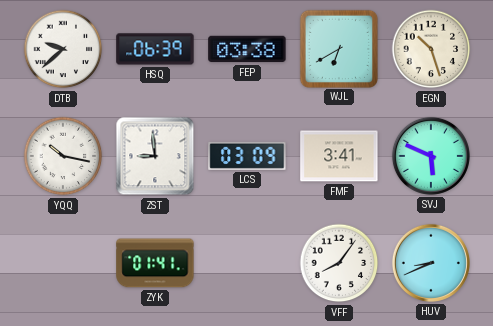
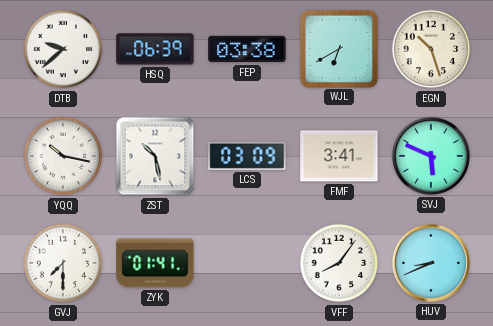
ZST: 8:59 -> 10:28 (155, 156)
GVJ: none -> 7:30 (63, 263)
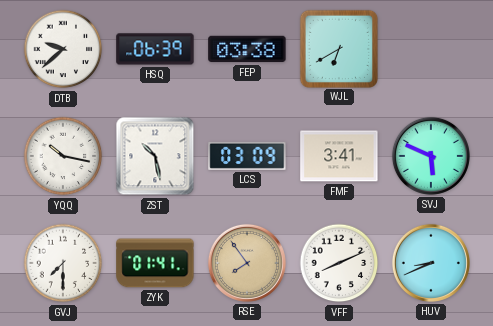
EGN: 10:27 -> none (431, 49)
RSE: none -> 7:54 (247, 263)
VFF: 8:06 -> 8:11 (339, 263)
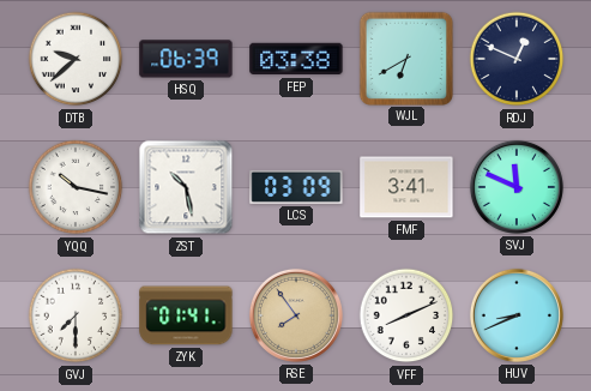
RDJ: none -> 12:49 (517, 59)
SVJ: 5:49 -> 11:49 (517, 187)
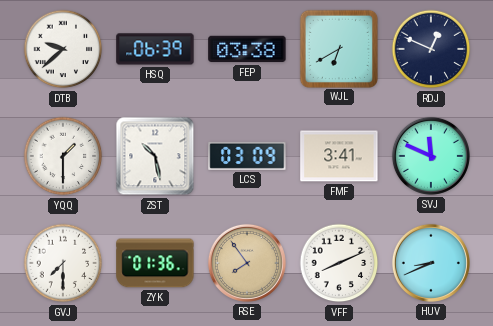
YQQ: 10:17 -> 1:30 (63, 156)
ZYK: 01:41 -> 01:36 (155, 263)
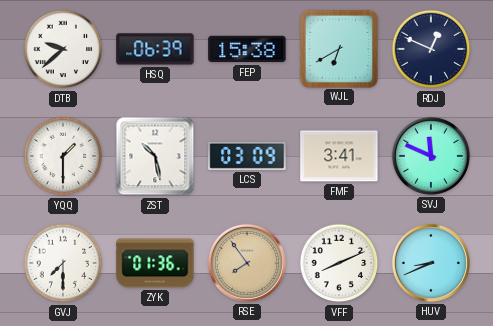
FEP: 03:38 -> 15:38 (247, 49)
